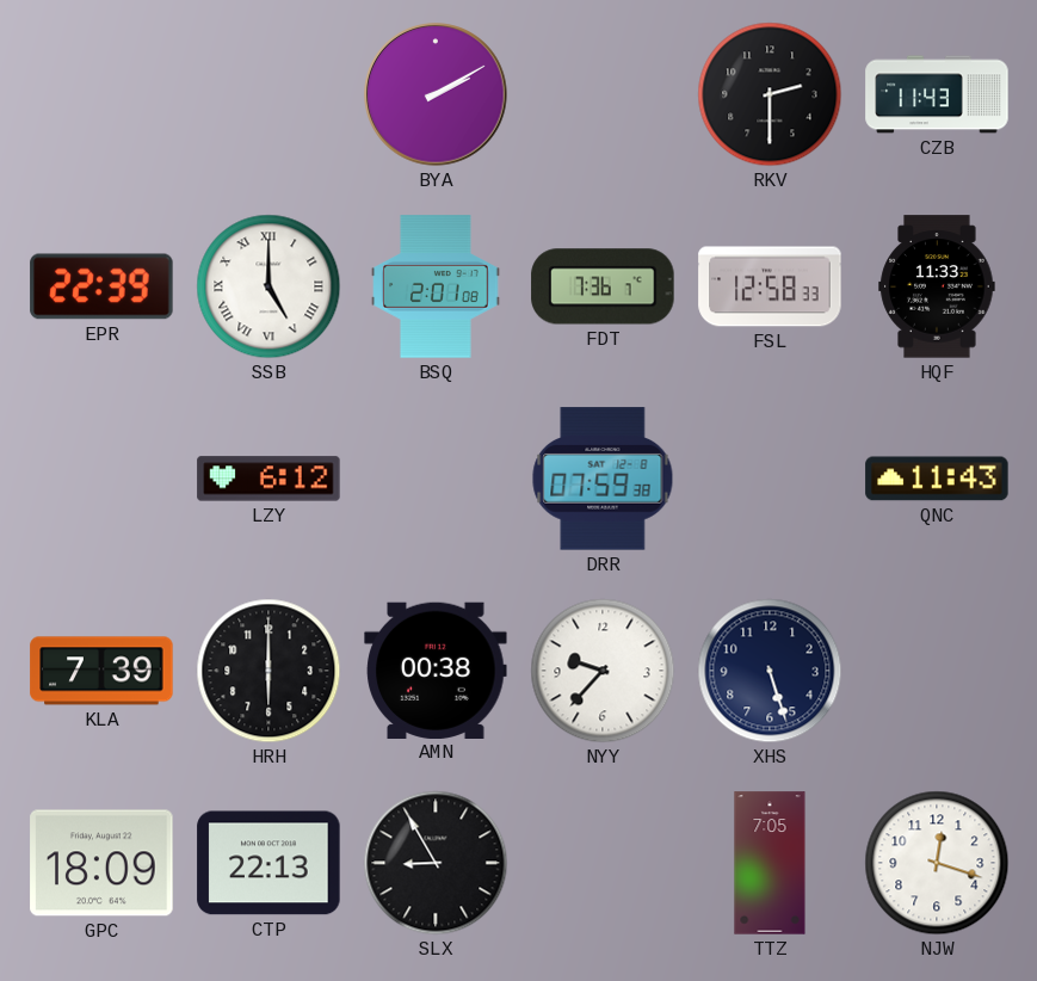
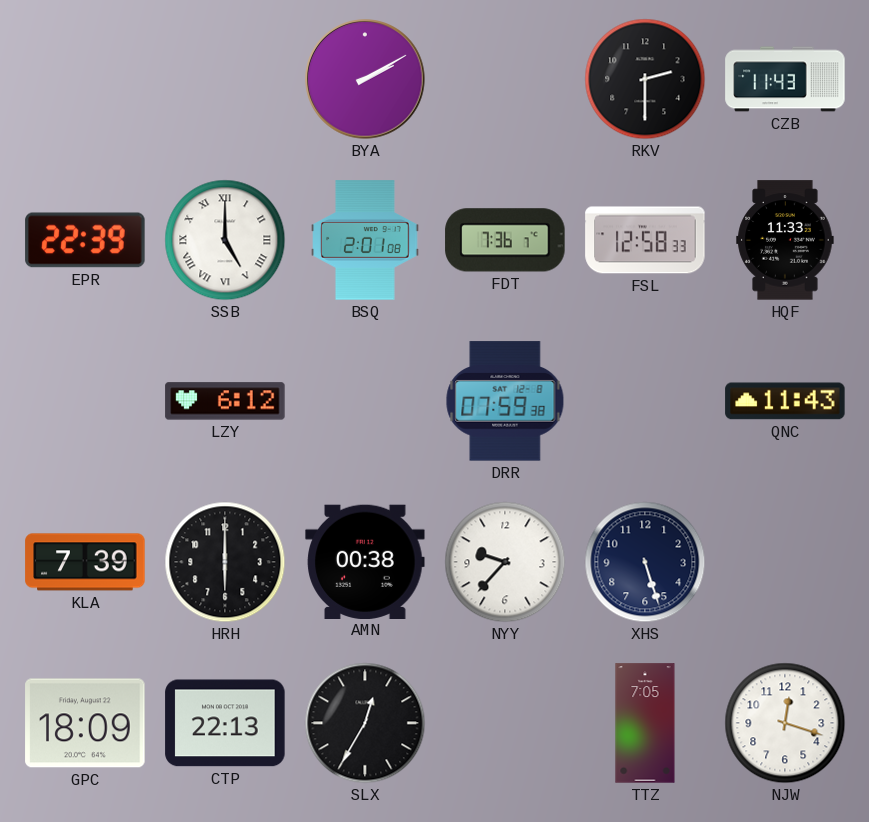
SLX: 8:55 -> 12:35 (365, 723)
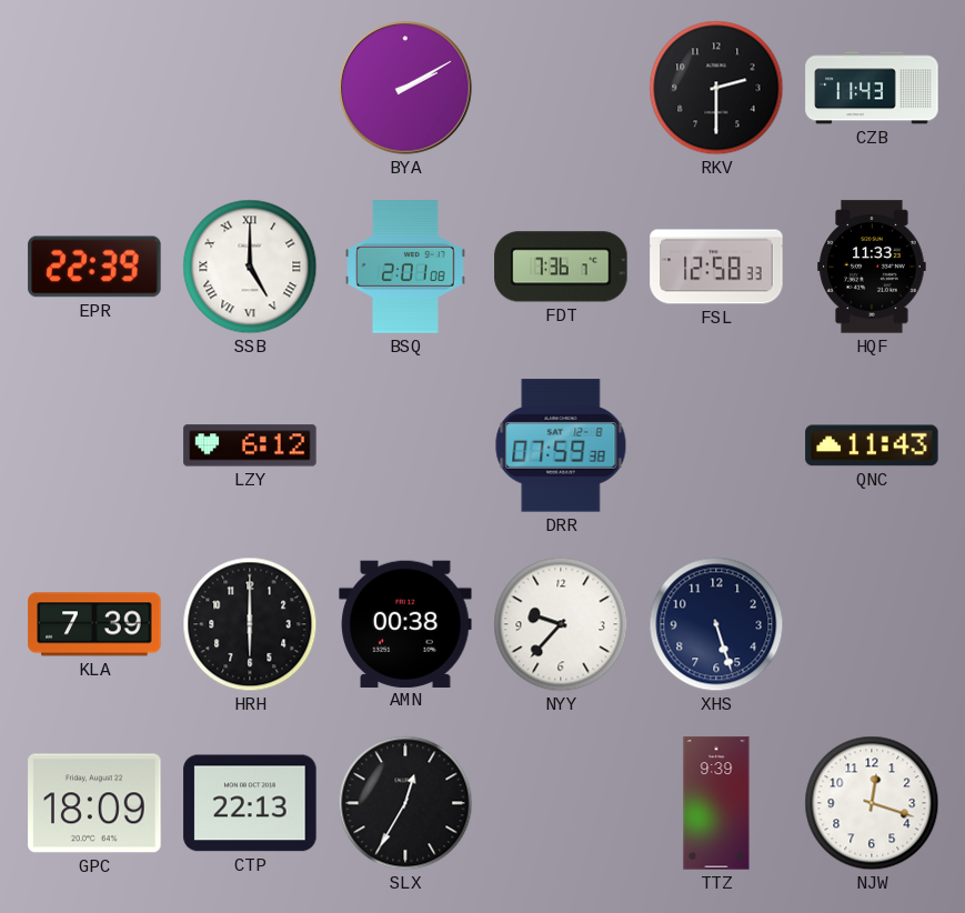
TTZ: 7:05 -> 9:39 (716, 803)
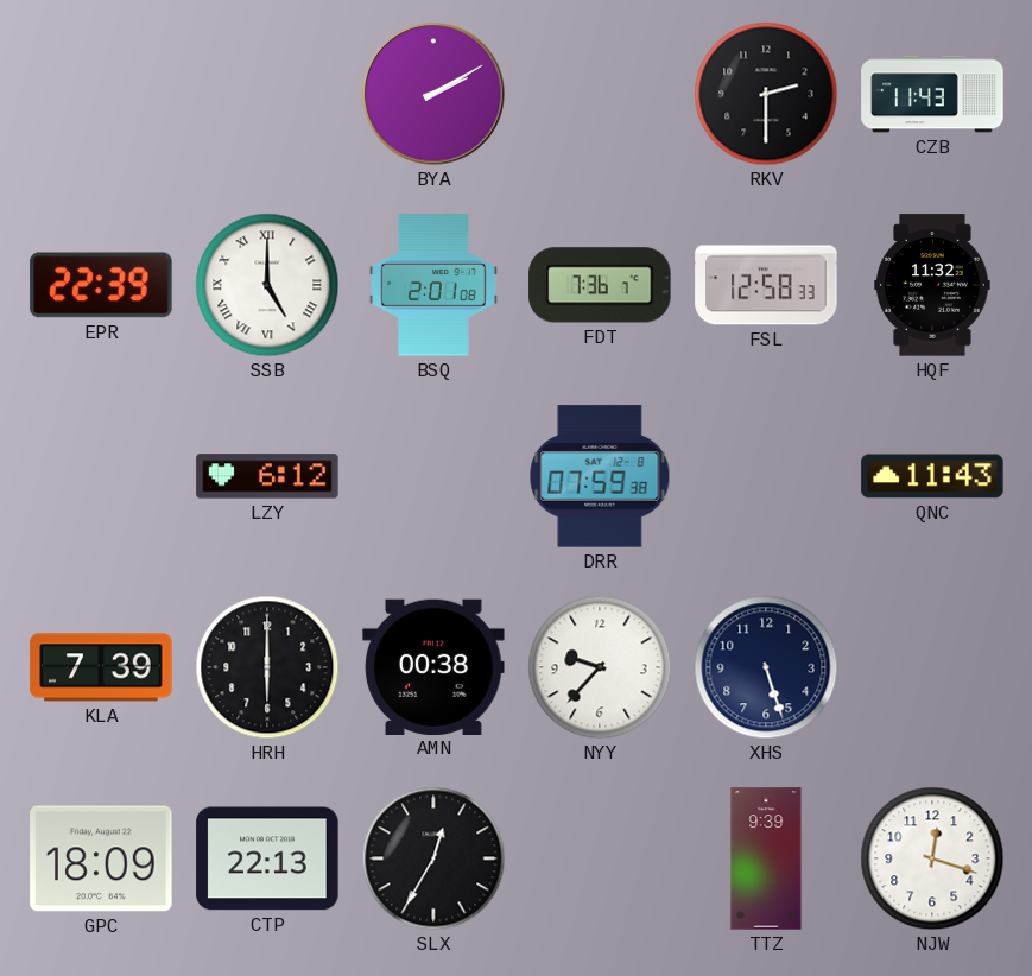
HQF: 11:33 -> 11:32 (932, 285)
